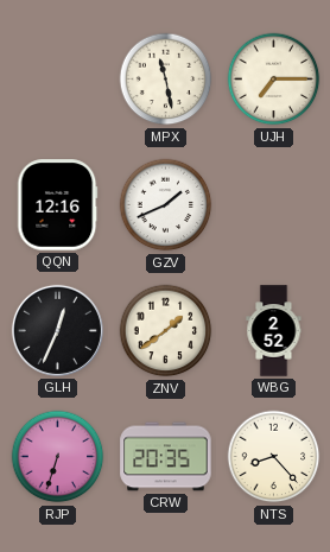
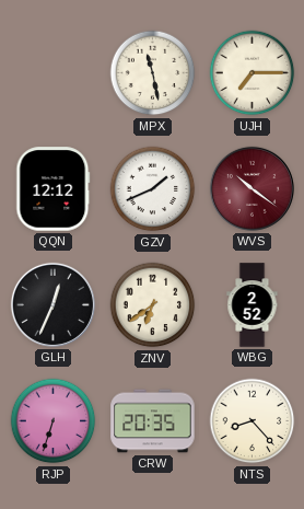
QQN: 12:16 -> 12:12 (54, 189)
WVS: none -> 10:21 (252, 188)
ZNV: 1:39 -> 6:39 (153, 305)
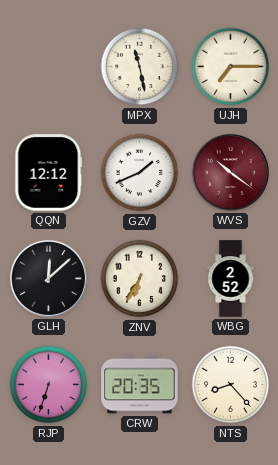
GLH: 12:34 -> 12:08 (48, 278)
ZNV: 6:39 -> 6:35 (140, 279)
